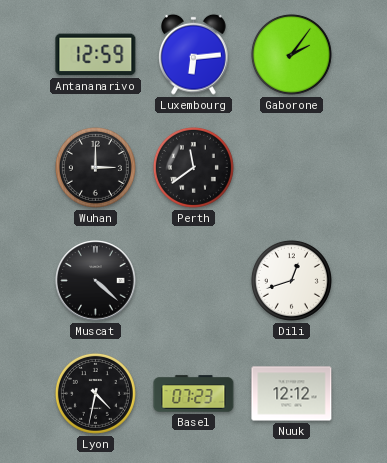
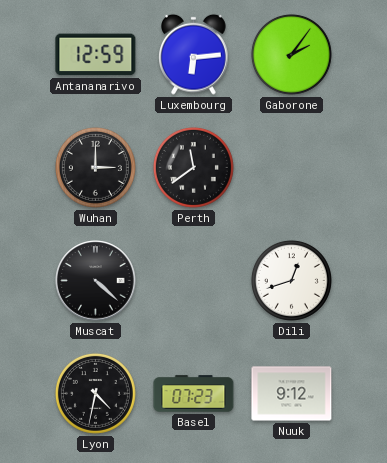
Nuuk: 12:12 -> 9:12 (292, 394)
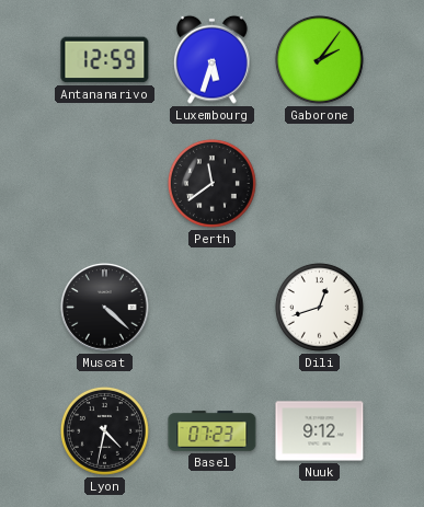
Luxembourg: 6:14 -> 5:33 (213, 59)
Wuhan: 3:00 -> none (95, 167)
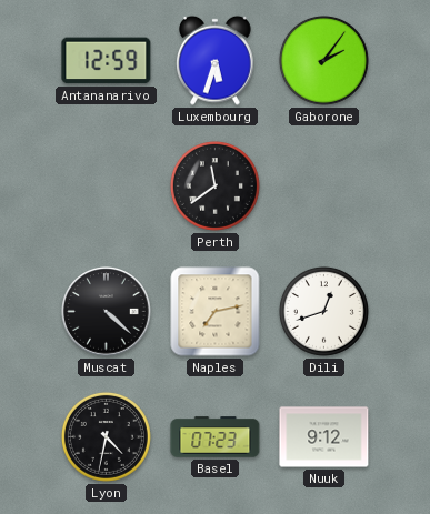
Naples: none -> 7:13 (216, 312)
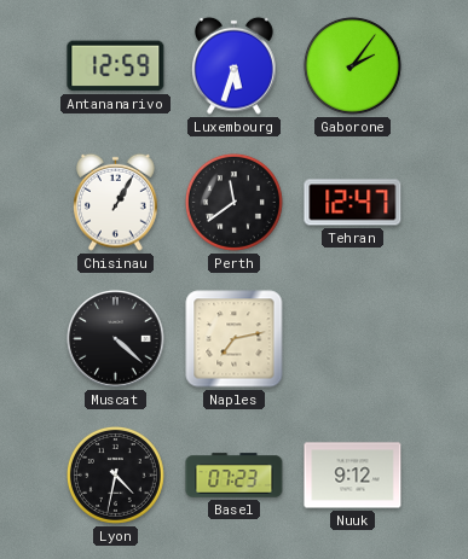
Chisinau: none -> 1:05 (116, 202)
Tehran: none -> 12:47 (353, 203)
Dili: 12:42 -> none (323, 311)
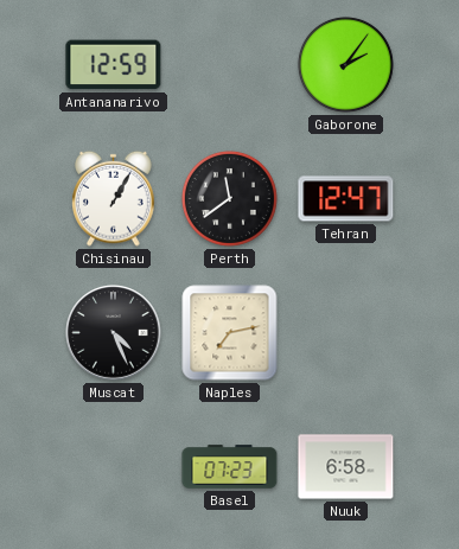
Luxembourg: 5:33 -> none (235, 65)
Muscat: 4:22 -> 4:26 (114, 333)
Lyon: 4:32 -> none (115, 474)
Nuuk: 9:12 -> 6:58 (346, 467)
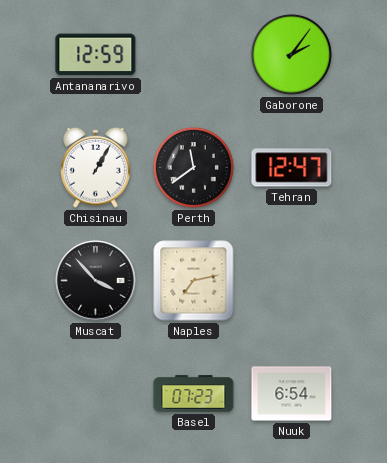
Muscat: 4:26 -> 3:53 (96, 281)
Nuuk: 6:58 -> 6:54 (292, 394)
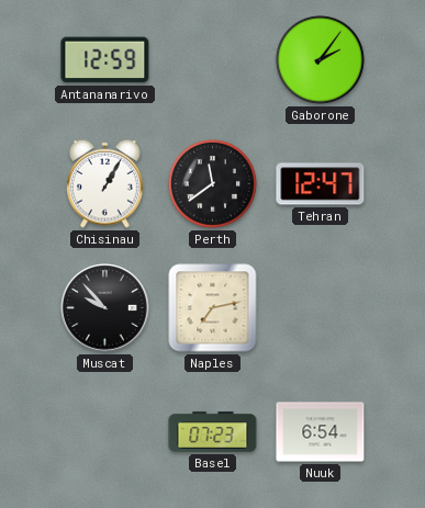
Muscat: 3:53 -> 9:53 (105, 308)
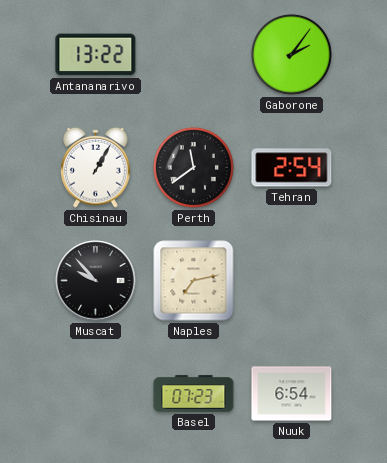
Antananarivo: 12:59 -> 13:22 (96, 55)
Tehran: 12:47 -> 2:54 (292, 168)
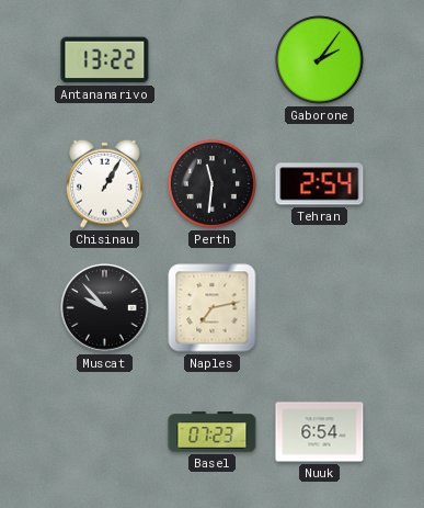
Perth: 11:39 -> 11:31 (211, 183)
